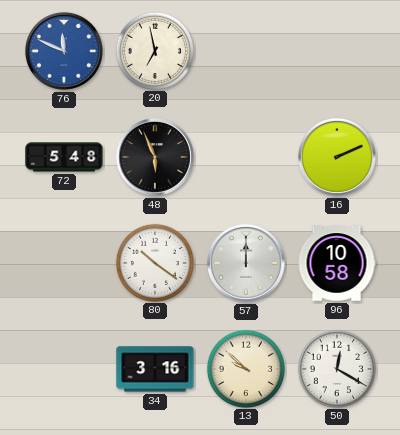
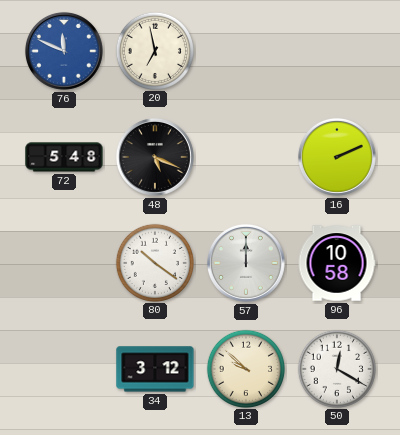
48: 5:56 -> 5:19 (155, 157)
34: 3:16 -> 3:12 (155, 369)
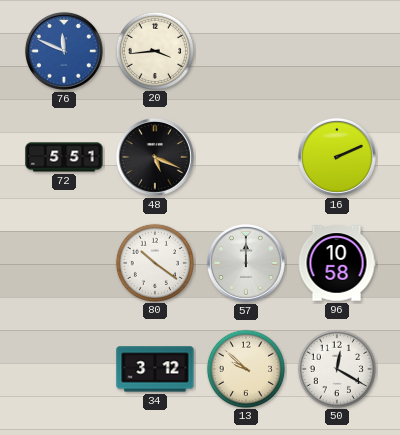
20: 6:58 -> 3:44 (154, 50)
72: 5:48 -> 5:51 (64, 157)
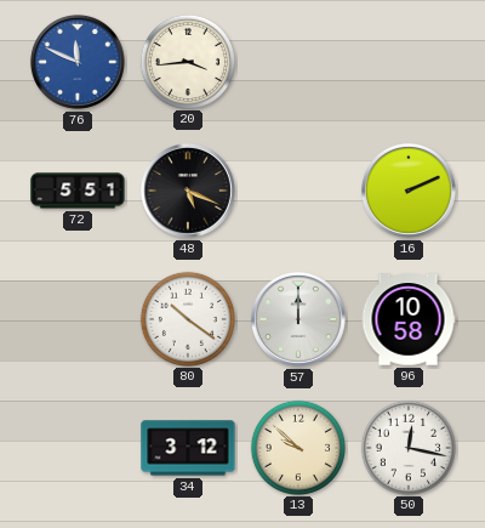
50: 12:20 -> 12:17 (407, 447)
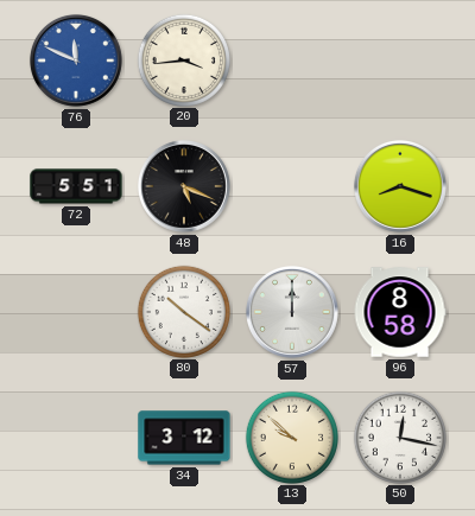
16: 2:11 -> 8:18 (400, 186)
96: 10:58 -> 8:58 (400, 312)
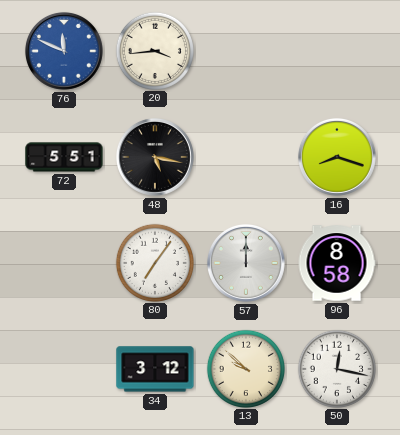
48: 5:19 -> 5:17 (155, 157)
80: 10:21 -> 7:06 (154, 262)
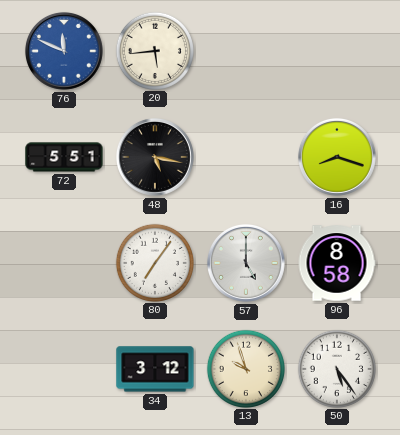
20: 3:44 -> 5:44 (154, 50)
57: 12:00 -> 5:00 (246, 263)
13: 9:52 -> 9:57 (245, 368)
50: 12:17 -> 5:24 (336, 368)
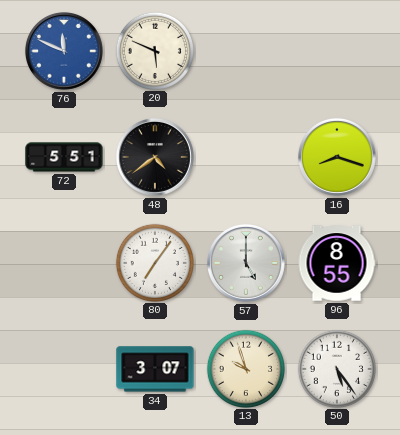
20: 5:44 -> 5:49 (154, 50)
48: 5:17 -> 4:39 (155, 157)
96: 8:58 -> 8:55 (337, 263)
34: 3:12 -> 3:07 (155, 369)
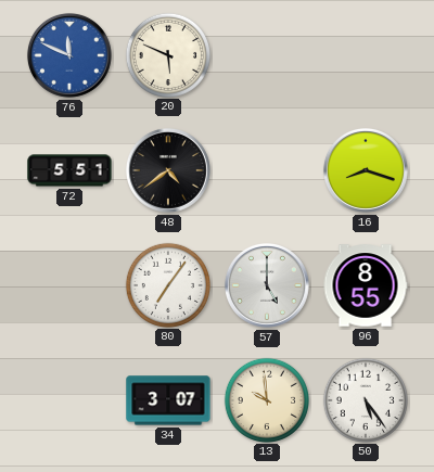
13: 9:57 -> 9:59 (266, 399)
